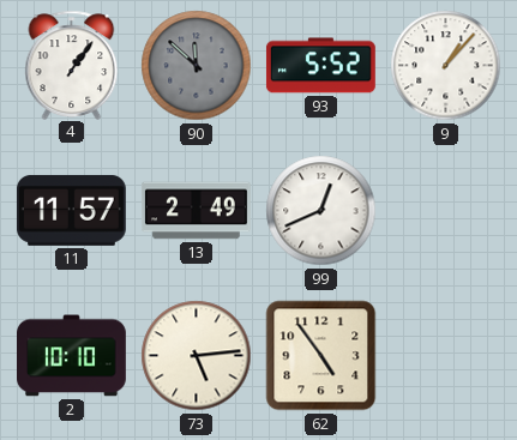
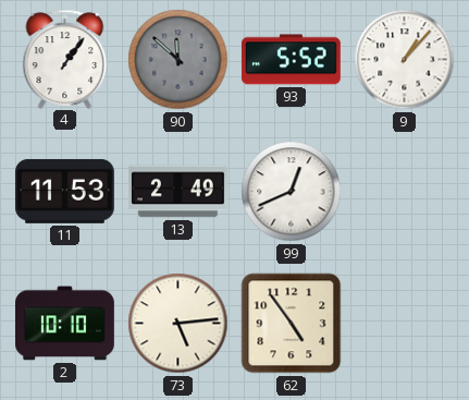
11: 11:57 -> 11:53 (64, 191)
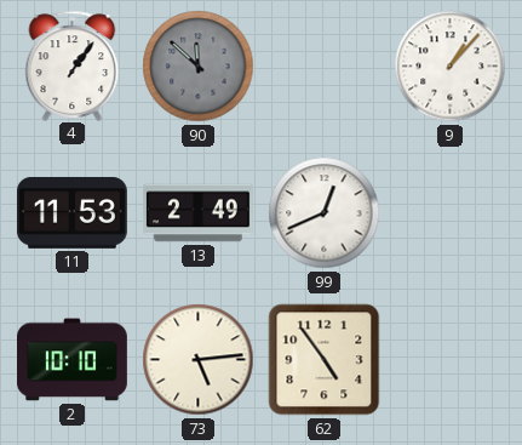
93: 5:52 -> none (291, 60)
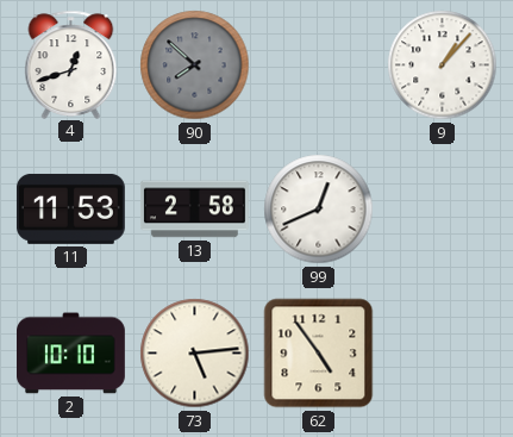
4: 1:06 -> 12:42 (71, 64)
90: 11:52 -> 7:52 (195, 65)
13: 2:49 -> 2:58 (194, 210)
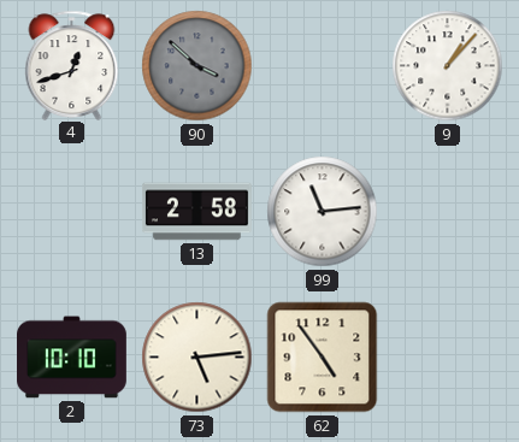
90: 7:52 -> 3:52 (197, 66)
11: 11:53 -> none (70, 208)
99: 12:41 -> 11:14 (323, 212)
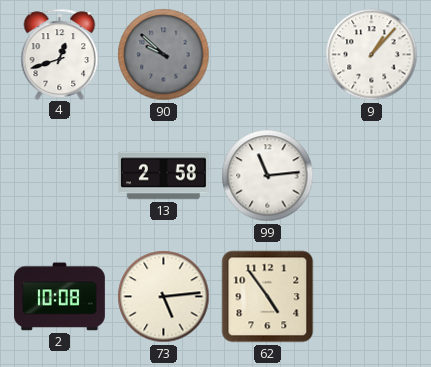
90: 3:52 -> 9:52 (164, 55)
2: 10:10 -> 10:08 (60, 297)
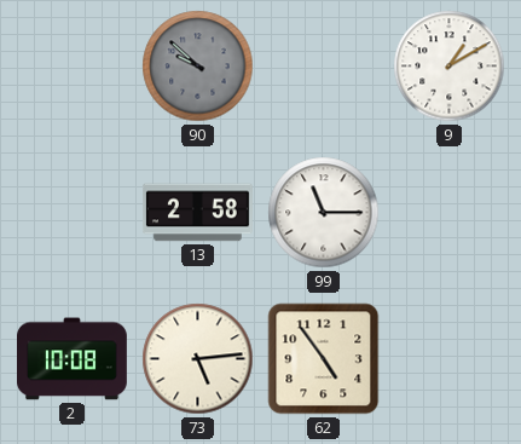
4: 12:42 -> none (60, 54)
9: 1:07 -> 1:10 (450, 67)
99: 11:14 -> 11:15 (324, 213)
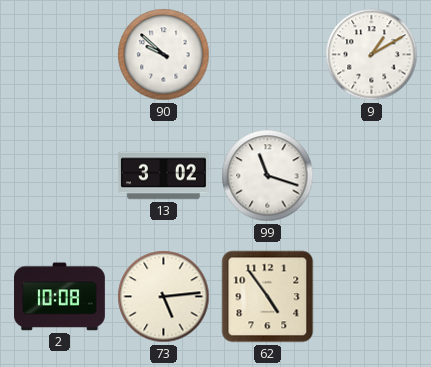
90 dial: grey -> white (164, 55)
13: 2:58 -> 3:02 (163, 176)
99: 11:15 -> 11:18 (268, 176)
